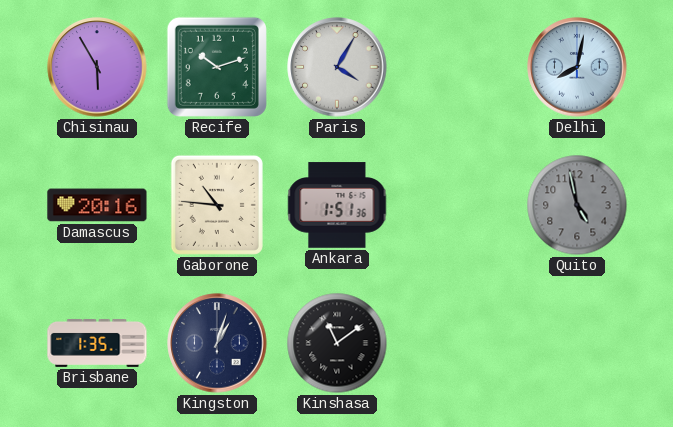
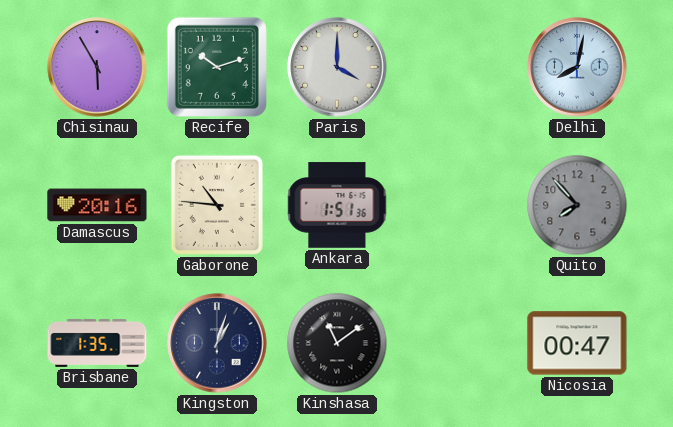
Paris: 4:05 -> 4:00 (337, 67)
Quito: 4:58 -> 7:53 (577, 205)
Nicosia: none -> 00:47 (577, 343)
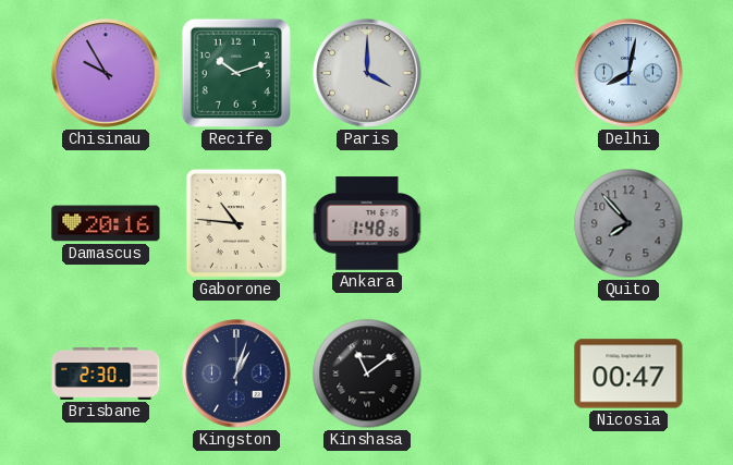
Chisinau: 5:55 -> 9:55 (106, 73)
Ankara: 1:51 -> 1:48 (367, 223)
Brisbane: 1:35 -> 2:30 (106, 374)
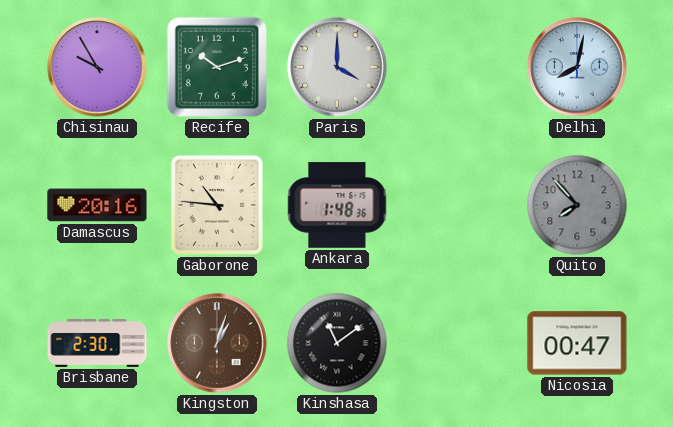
Kingston dial: navy -> brown (217, 343)
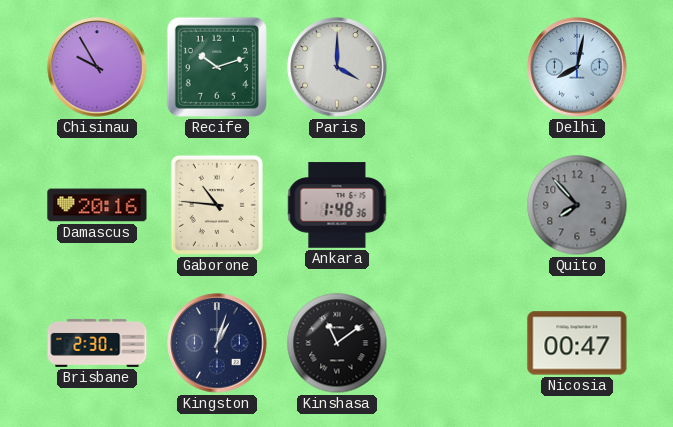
Kingston dial: brown -> navy (217, 343)
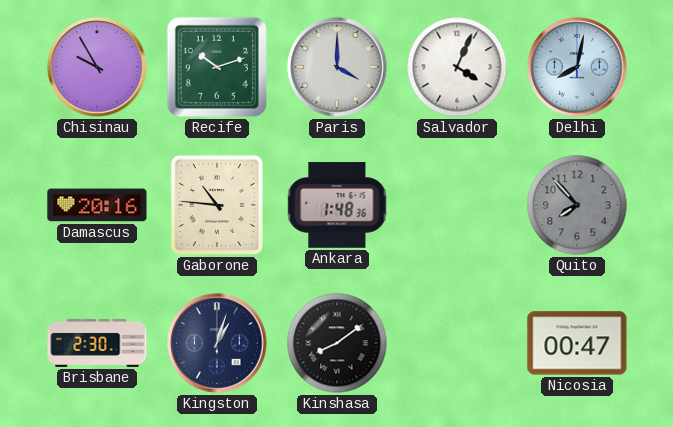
Salvador: none -> 4:04 (457, 67)
Kinshasa: 11:09 -> 8:09 (337, 343)
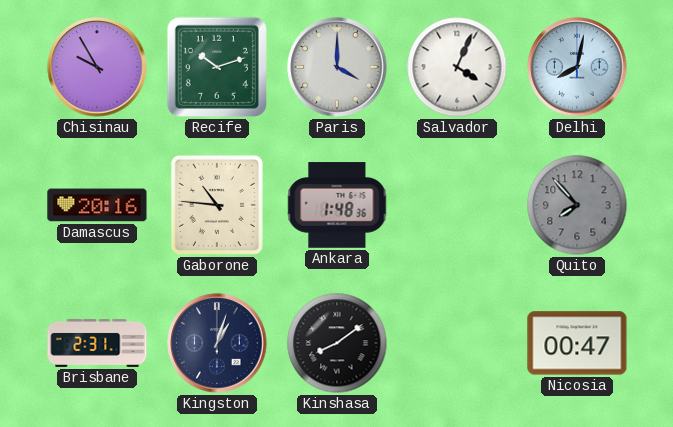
Brisbane: 2:30 -> 2:31 (97, 343)
